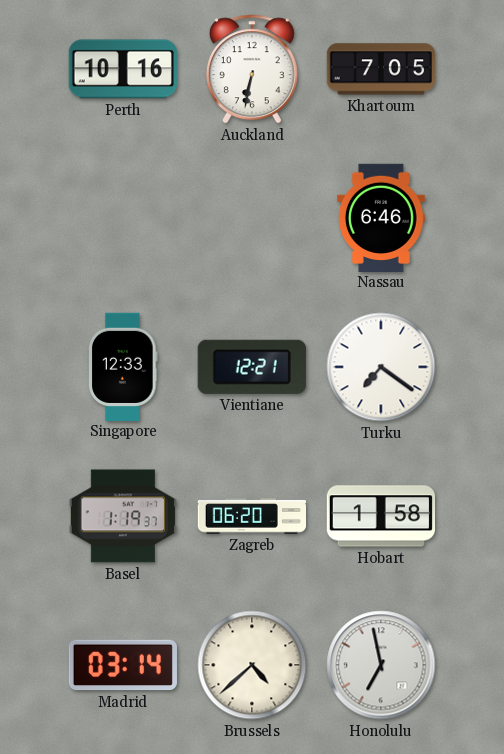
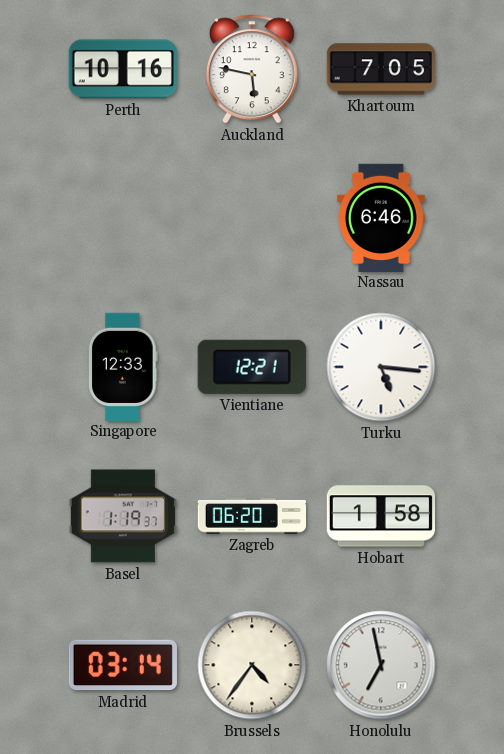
Auckland: 6:32 -> 5:47 (252, 69)
Turku: 7:21 -> 5:16 (381, 367)
Brussels: 4:38 -> 4:36 (252, 665)
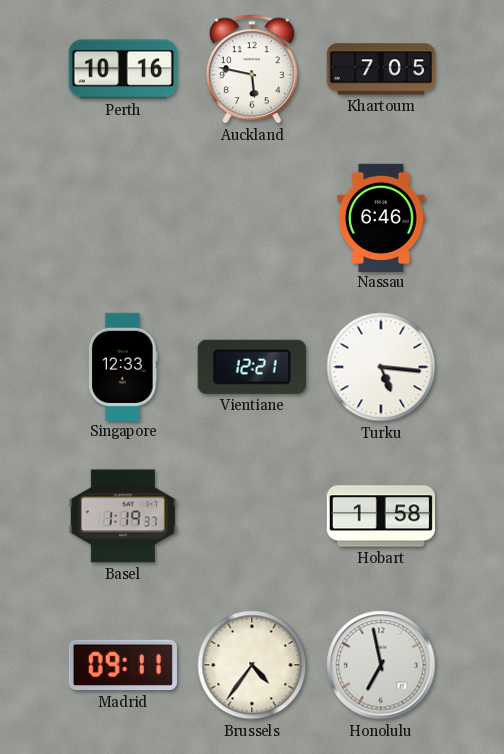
Zagreb: 06:20 -> none (251, 516)
Madrid: 03:14 -> 09:11 (123, 665)
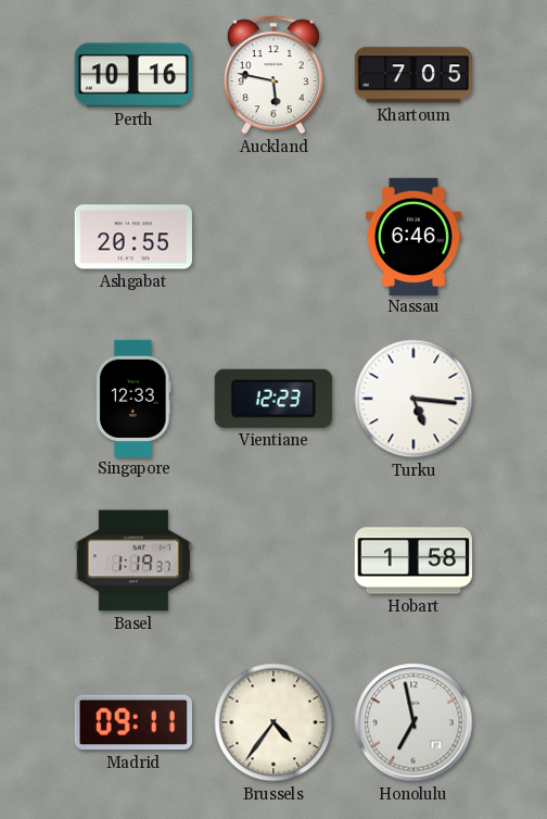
Ashgabat: none -> 20:55 (133, 237)
Vientiane: 12:21 -> 12:23 (273, 399)
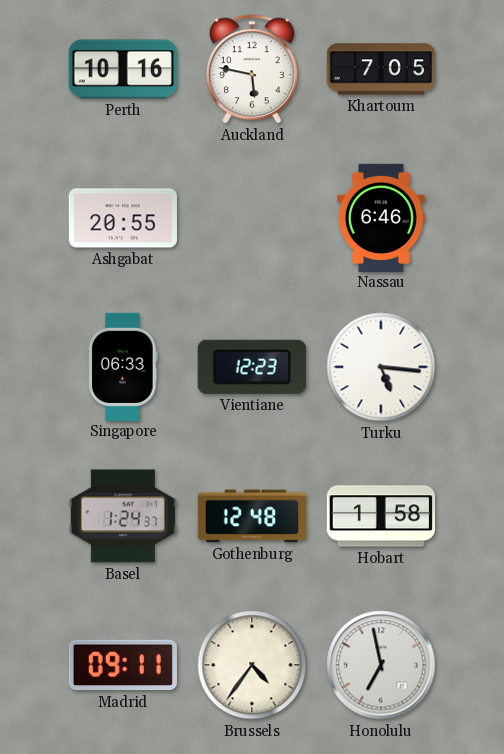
Singapore: 12:33 -> 06:33 (123, 366)
Basel: 1:19 -> 1:24 (123, 516)
Gothenburg: none -> 12:48 (251, 516)
